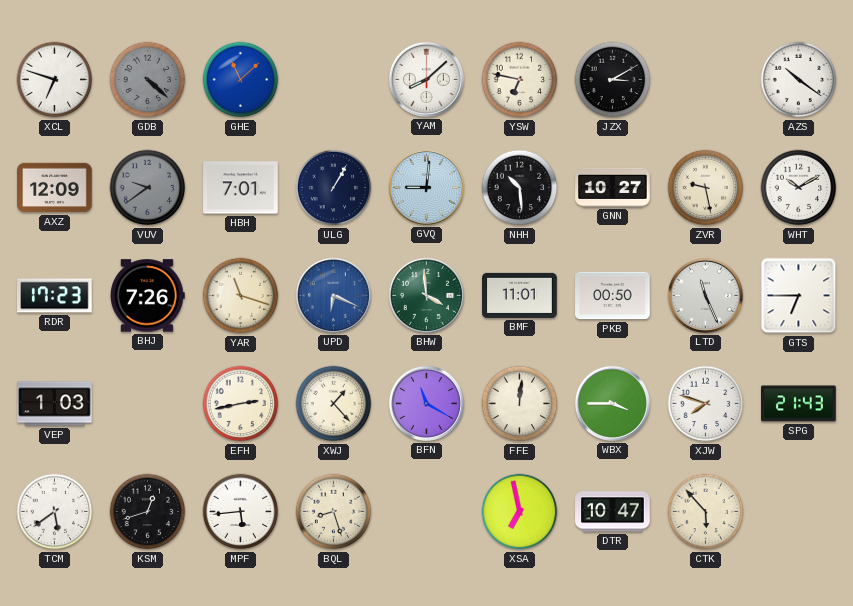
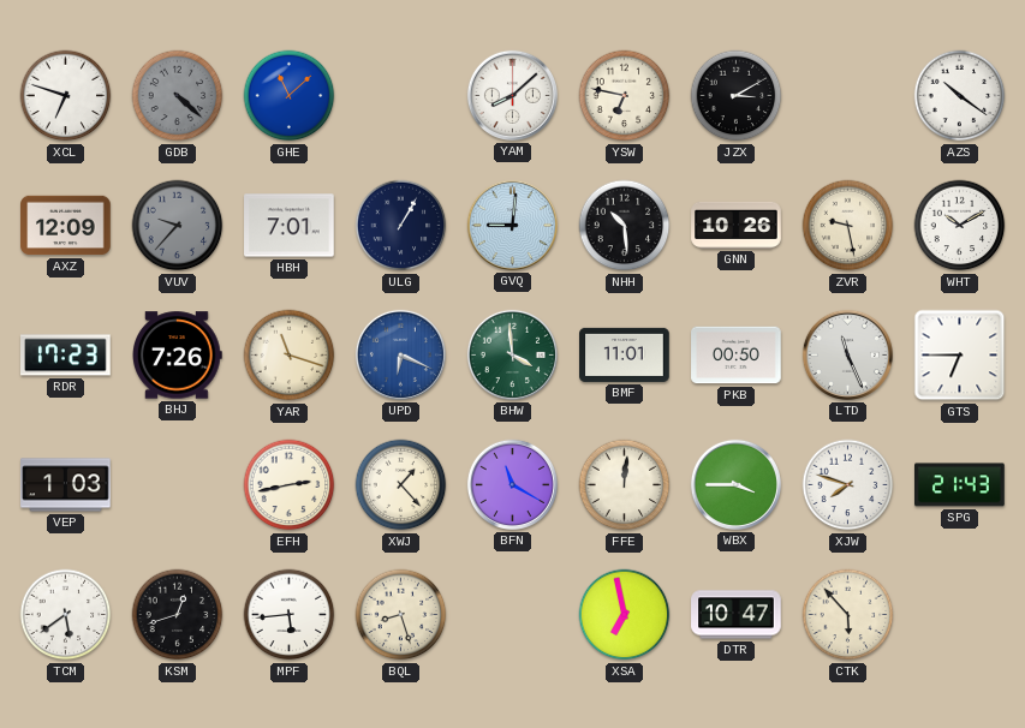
VUV: 9:39 -> 9:37 (178, 226)
GNN: 10:27 -> 10:26 (737, 225)
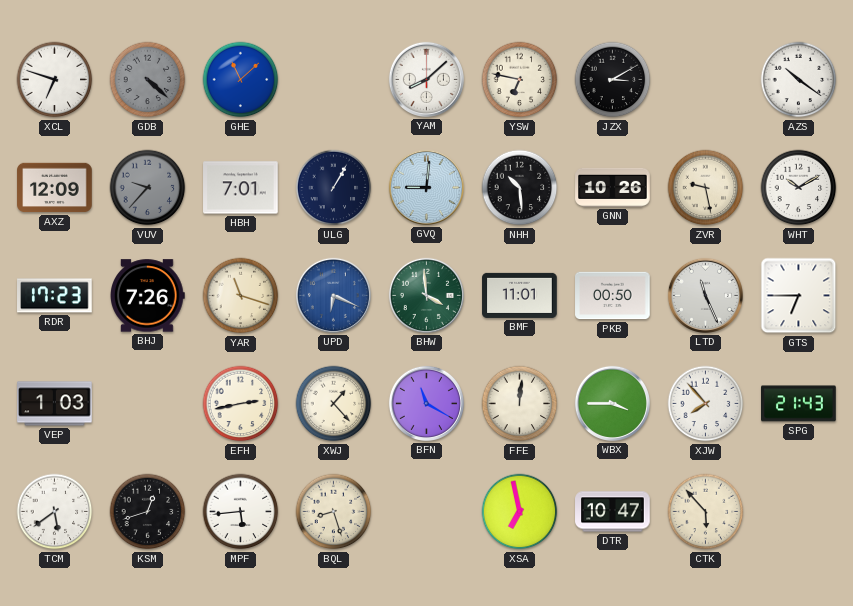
XJW: 7:48 -> 7:53 (706, 404)
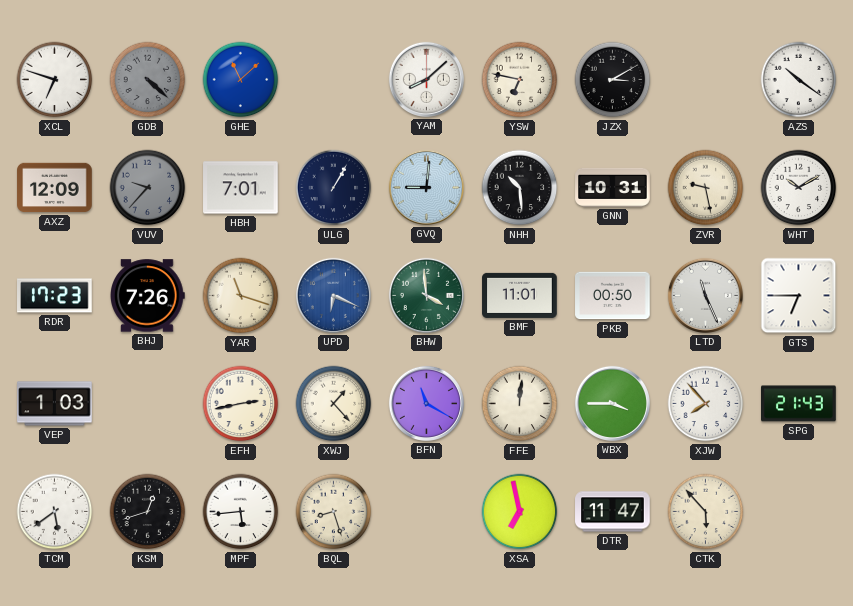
GNN: 10:26 -> 10:31 (613, 187)
DTR: 10:47 -> 11:47 (613, 512)
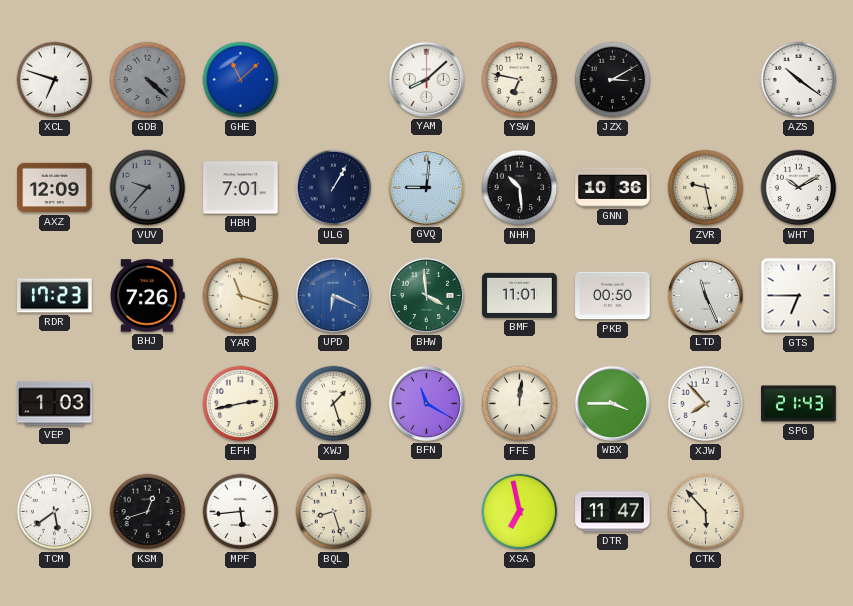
GNN: 10:31 -> 10:36 (613, 187)
XWJ: 1:23 -> 1:27 (334, 404)
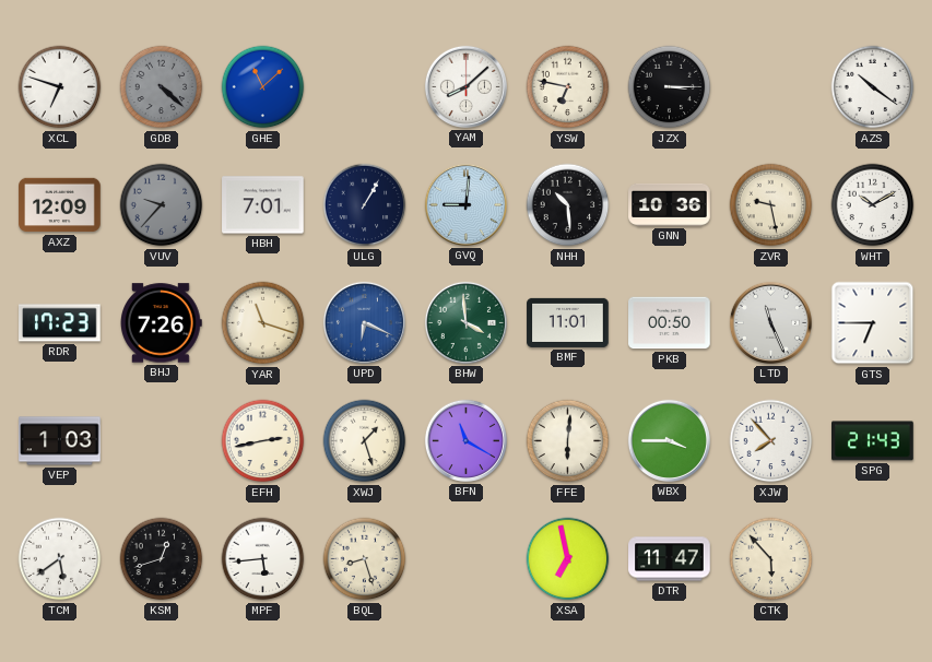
JZX: 3:10 -> 3:15 (670, 87)
FFE: 12:01 -> 6:01 (568, 441)
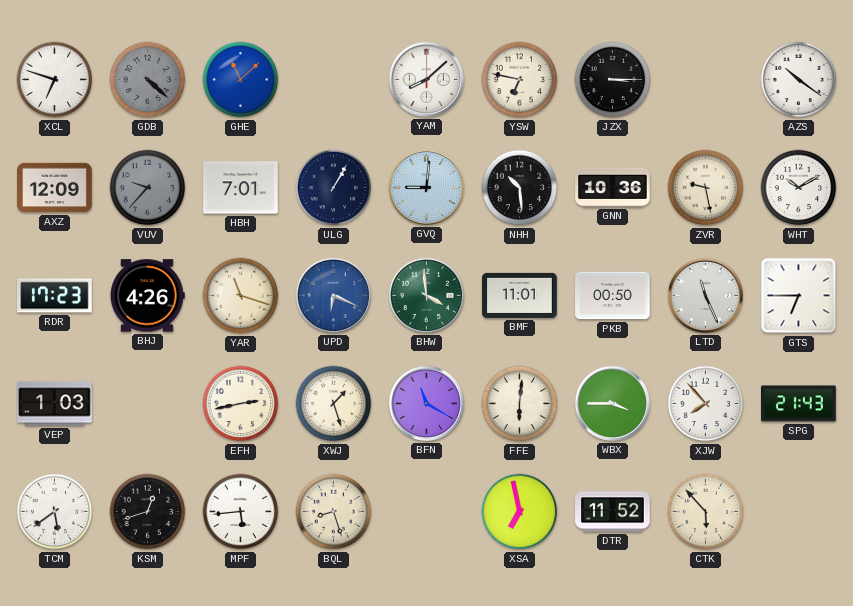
BHJ: 7:26 -> 4:26 (148, 296)
DTR: 11:47 -> 11:52 (613, 512)
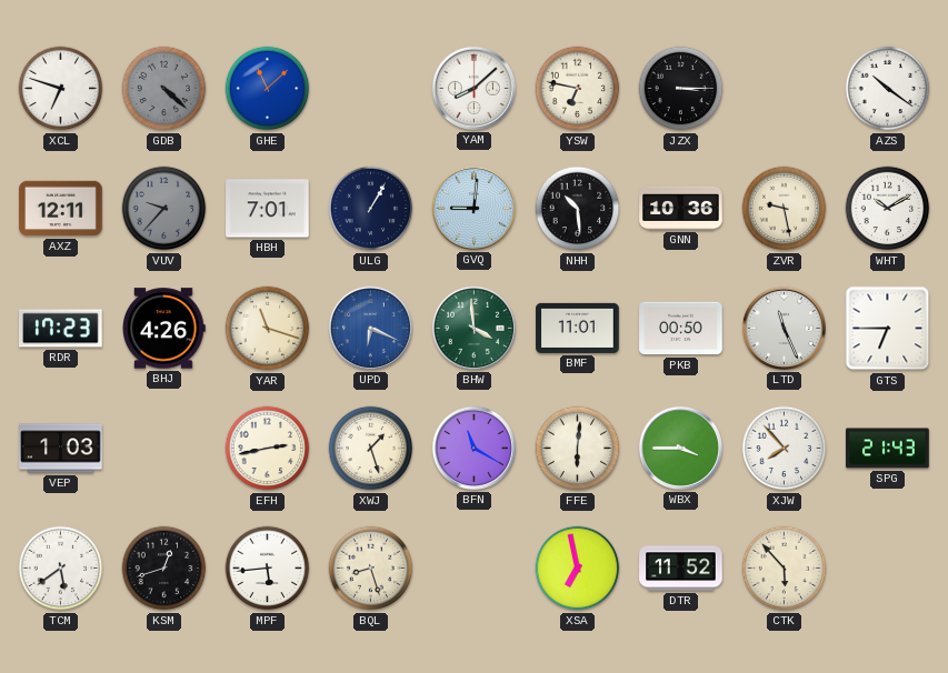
AXZ: 12:09 -> 12:11 (61, 209)
